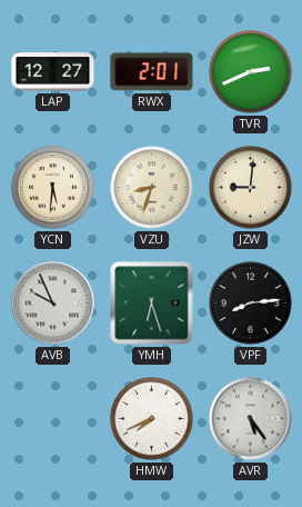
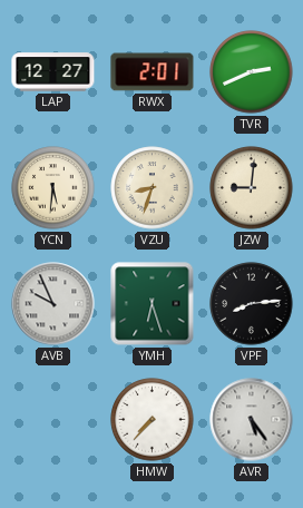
HMW: 7:41 -> 7:37 (153, 420)
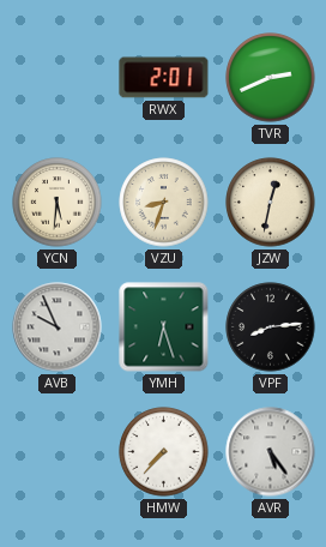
LAP: 12:27 -> none (53, 72)
JZW: 9:01 -> 12:32 (271, 203)
